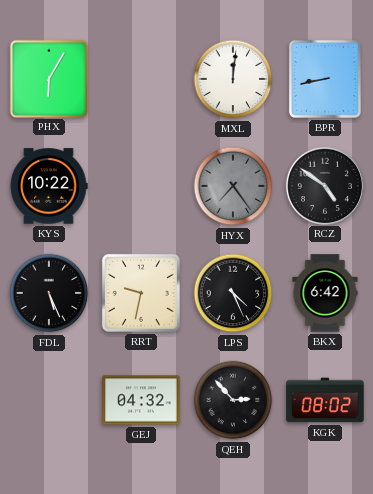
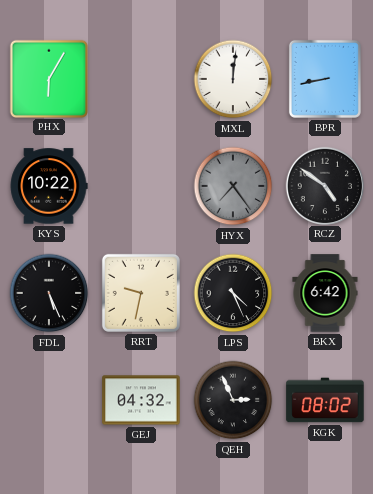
QEH: 2:53 -> 2:56 (233, 400)
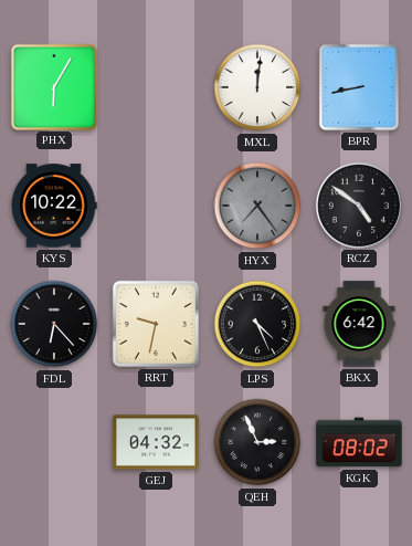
FDL: 5:26 -> 6:23 (54, 324)
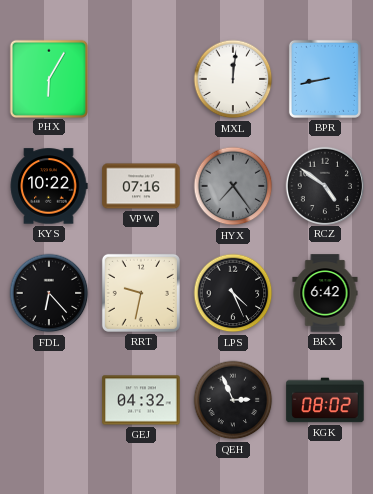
VPW: none -> 07:16 (141, 186)
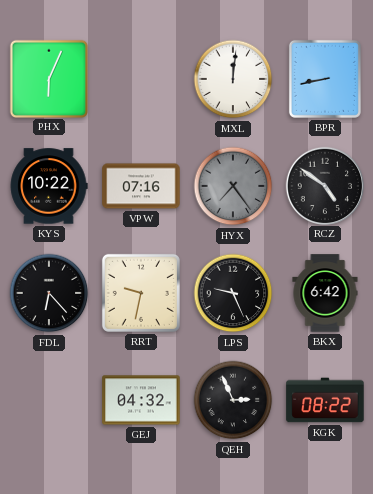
PHX: 6:05 -> 6:04 (48, 78)
LPS: 4:26 -> 9:26 (233, 293)
KGK: 08:02 -> 08:22 (325, 400)
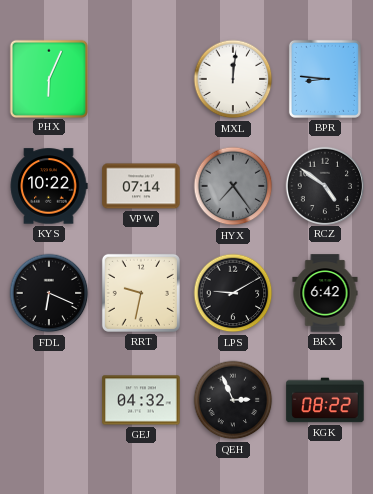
BPR: 8:43 -> 8:46 (325, 79)
VPW: 07:16 -> 07:14 (141, 186)
FDL: 6:23 -> 6:19 (49, 293)
LPS: 9:26 -> 9:10 (233, 293)
